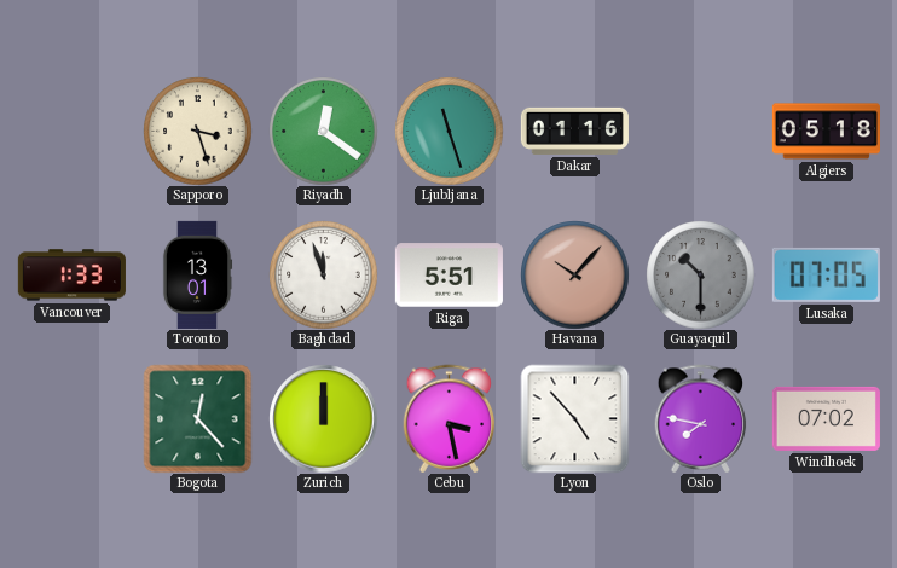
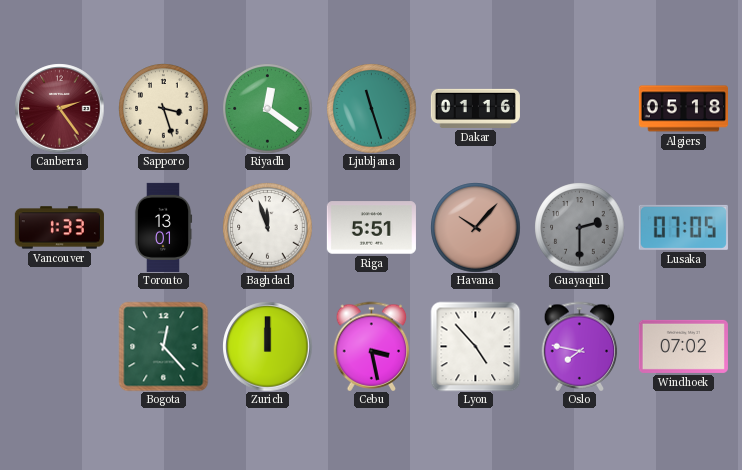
Canberra: none -> 2:24 (59, 108)
Guayaquil: 10:30 -> 2:30 (579, 227)
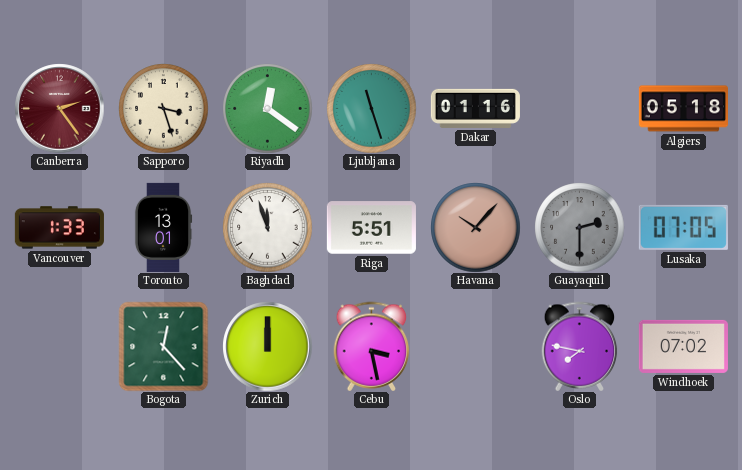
Lyon: 4:53 -> none (475, 346)
